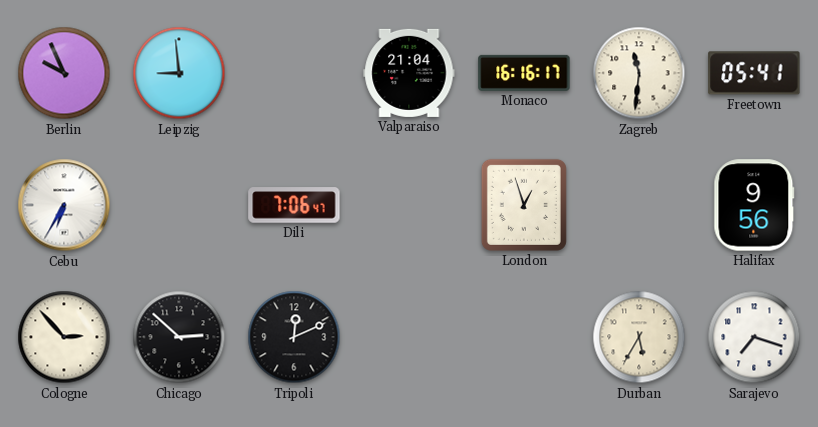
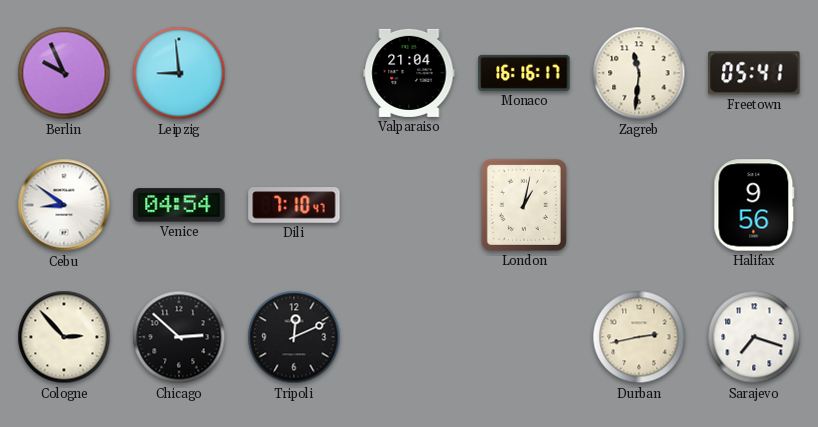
Cebu: 6:35 -> 8:51 (64, 205)
Venice: none -> 04:54 (179, 205)
Dili: 7:06 -> 7:10 (294, 205)
London: 12:57 -> 1:02 (524, 205)
Durban: 5:35 -> 2:43 (639, 337)
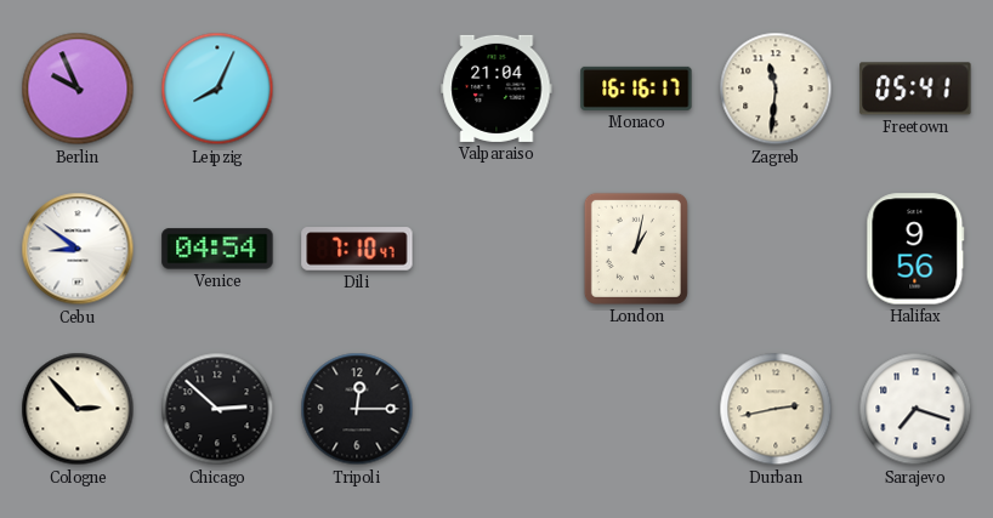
Leipzig: 8:59 -> 8:04 (217, 89)
Tripoli: 12:11 -> 12:15 (357, 409)
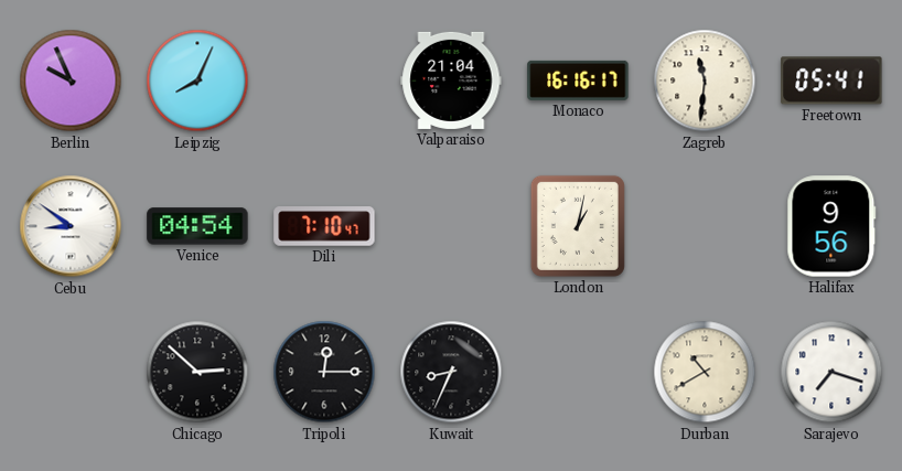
Cologne: 2:53 -> none (78, 409)
Kuwait: none -> 8:34 (451, 372)
Durban: 2:43 -> 10:40 (705, 372)
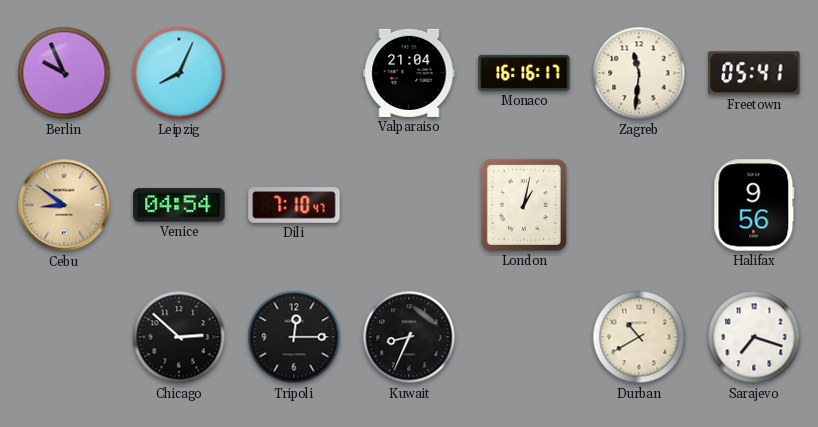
Cebu dial: white -> champagne (64, 205)
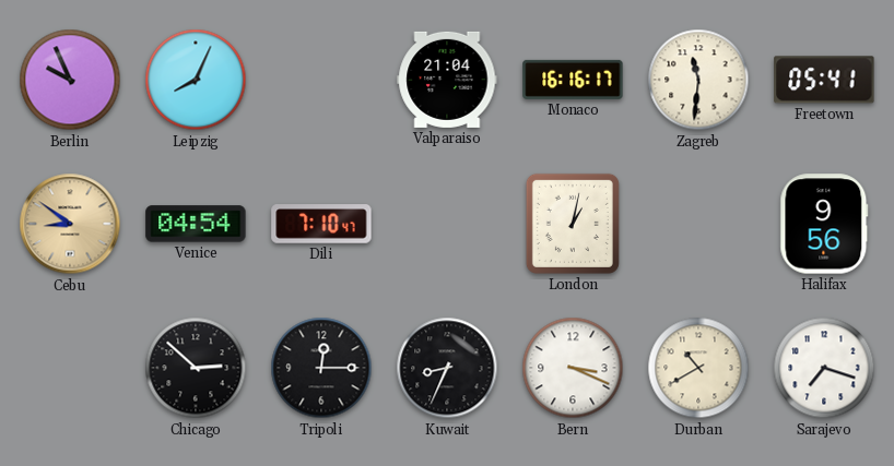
Bern: none -> 3:19 (573, 368)
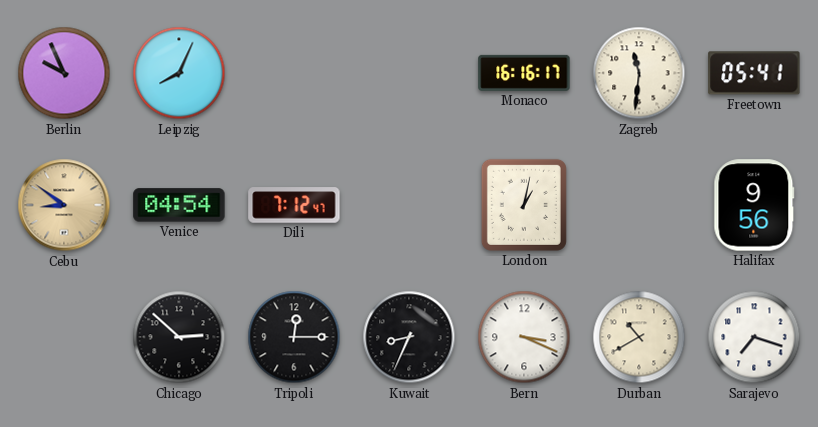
Valparaiso: 21:04 -> none (447, 80)
Dili: 7:10 -> 7:12 (294, 205)
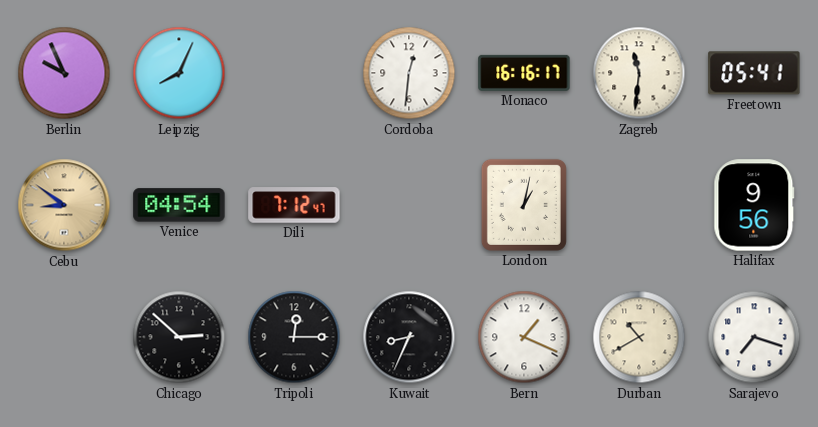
Cordoba: none -> 12:31 (409, 73)
Bern: 3:19 -> 1:19 (524, 337)
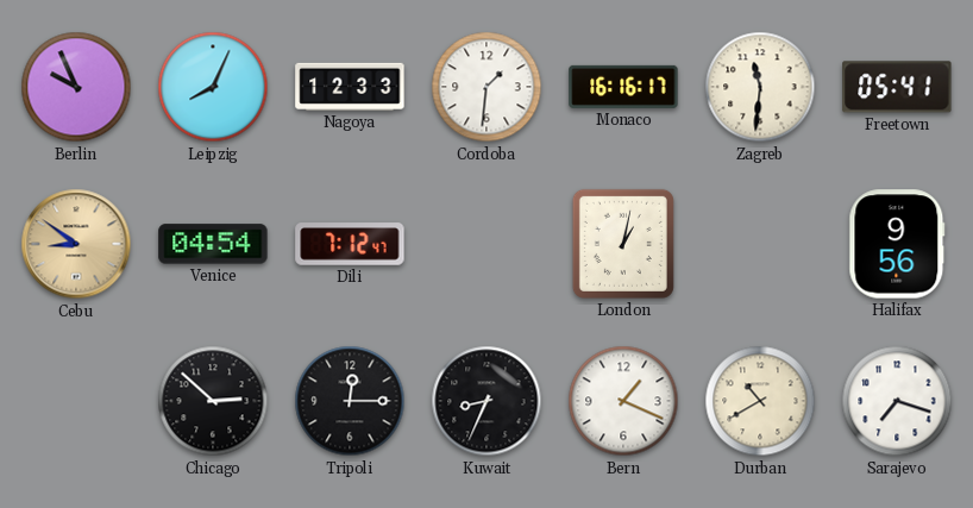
Nagoya: none -> 12:33 (350, 87)
Cordoba: 12:31 -> 1:31 (486, 87)
